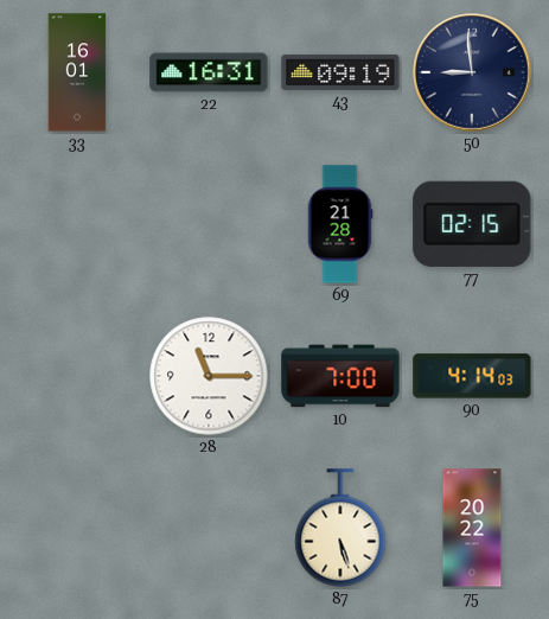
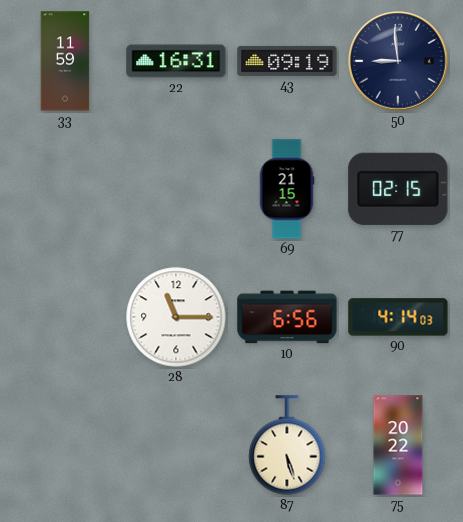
33: 16:01 -> 11:59 (65, 61)
69: 21:28 -> 21:15 (287, 189)
10: 7:00 -> 6:56 (287, 317)
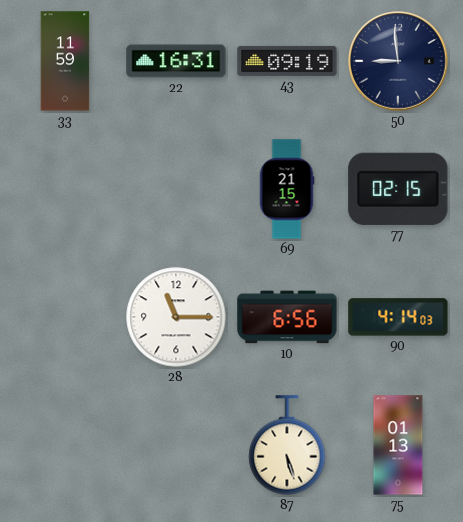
75: 20:22 -> 01:13 (398, 445)
